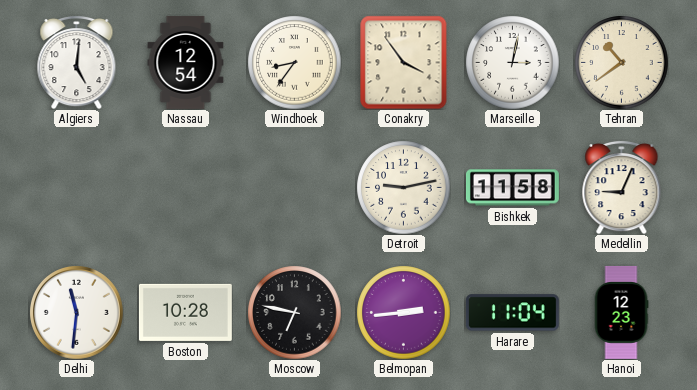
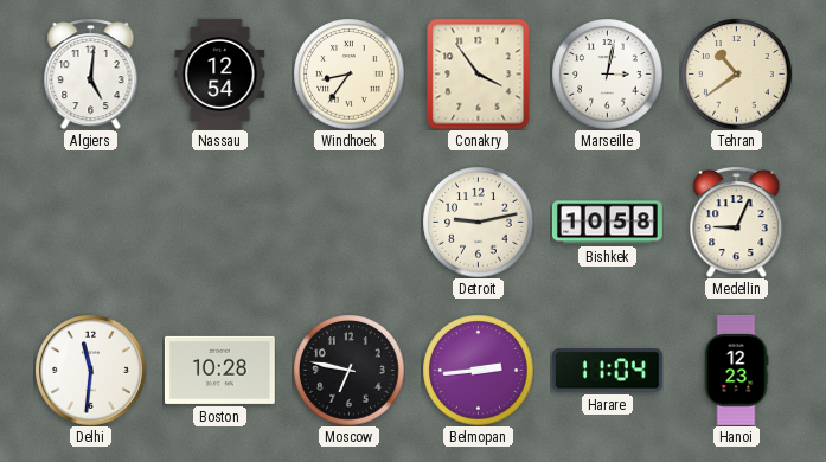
Bishkek: 11:58 -> 10:58 (607, 223)
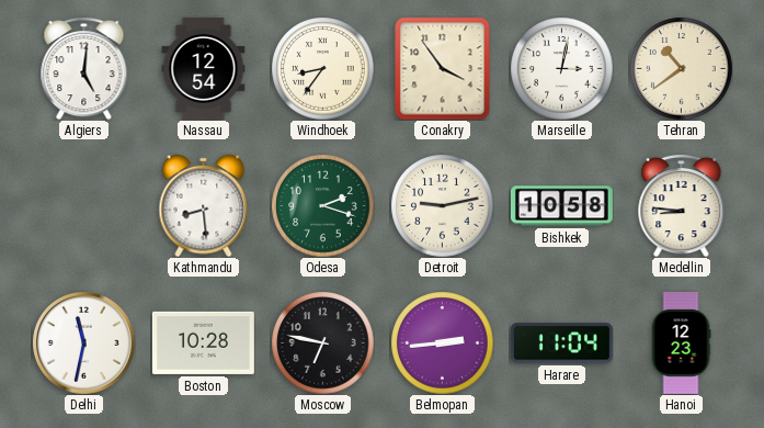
Kathmandu: none -> 8:29 (204, 205)
Odesa: none -> 2:18 (322, 205)
Medellin: 9:04 -> 8:46 (682, 205)
Delhi: 11:31 -> 11:32 (83, 342)
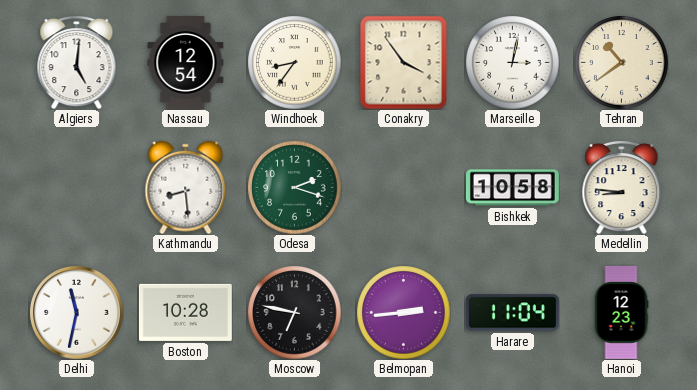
Detroit: 9:13 -> none (442, 205)
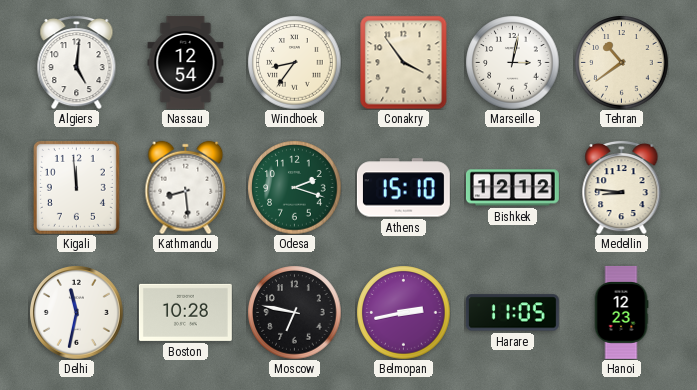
Kigali: none -> 11:59 (76, 187)
Athens: none -> 15:10 (403, 188)
Bishkek: 10:58 -> 12:12 (512, 188)
Belmopan: 2:44 -> 2:43 (403, 312)
Harare: 11:04 -> 11:05 (512, 313)
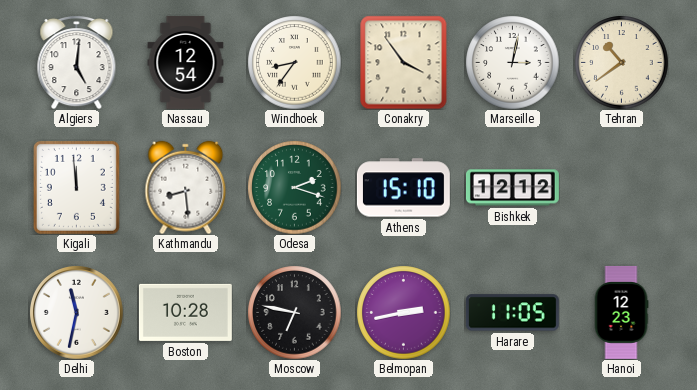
Medellin: 8:46 -> none (622, 187)
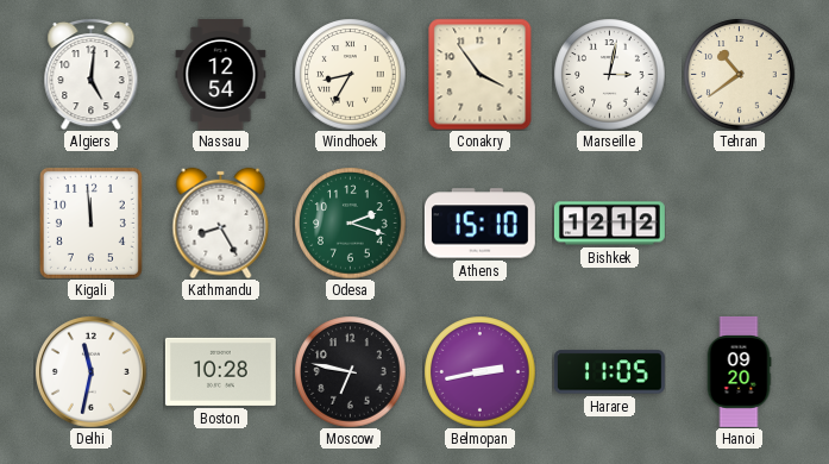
Windhoek: 8:36 -> 8:35 (350, 74)
Kathmandu: 8:29 -> 8:25 (221, 222)
Hanoi: 12:23 -> 09:20 (739, 371)
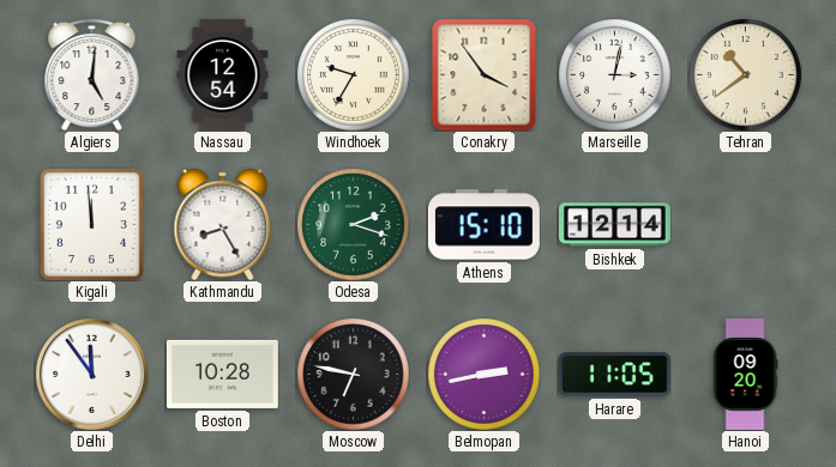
Windhoek: 8:35 -> 9:35 (353, 74)
Bishkek: 12:12 -> 12:14 (614, 225)
Delhi: 11:32 -> 11:54 (91, 374)
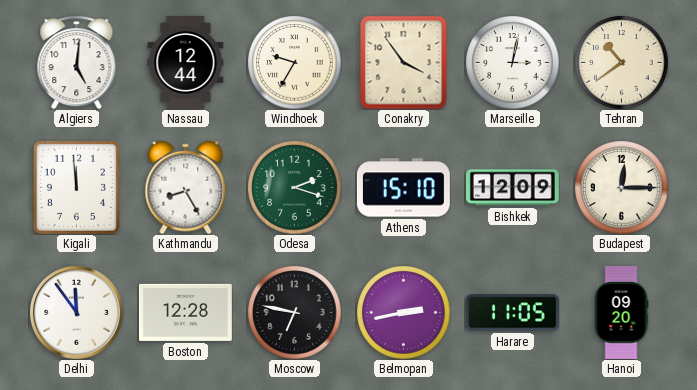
Nassau: 12:54 -> 12:44 (186, 62)
Bishkek: 12:14 -> 12:09 (512, 188)
Budapest: none -> 12:15 (621, 187)
Boston: 10:28 -> 12:28 (185, 312)
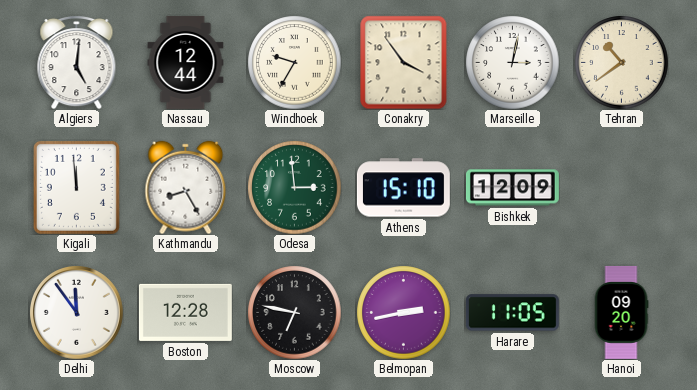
Odesa: 2:18 -> 2:59 (294, 187)
Budapest: 12:15 -> none (621, 187)
